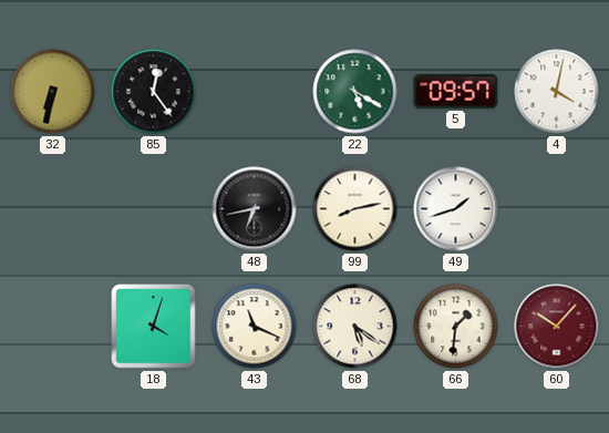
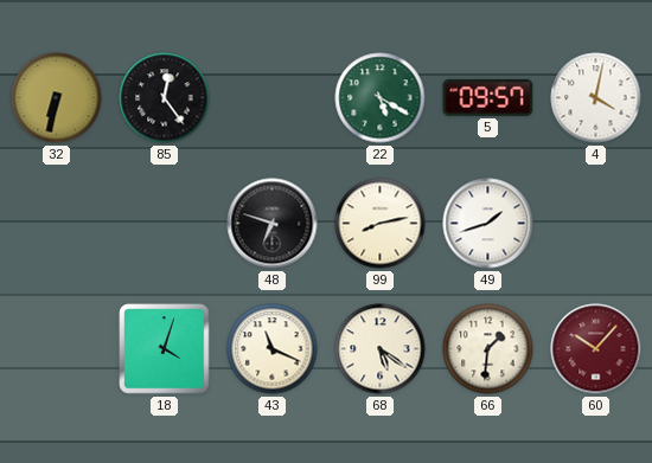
48: 6:43 -> 6:48 (273, 224)
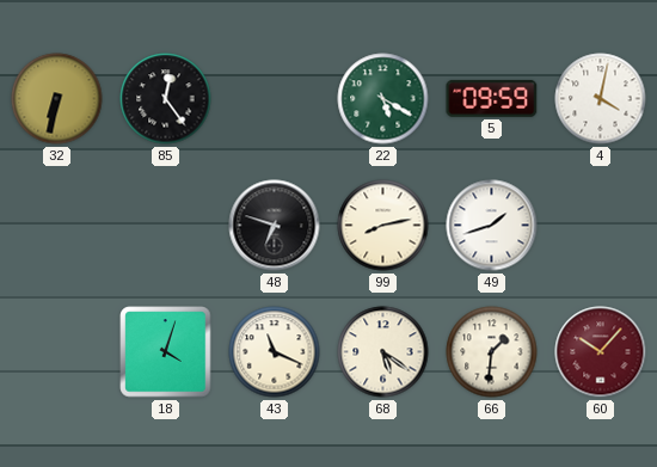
5: 09:57 -> 09:59 (492, 98)
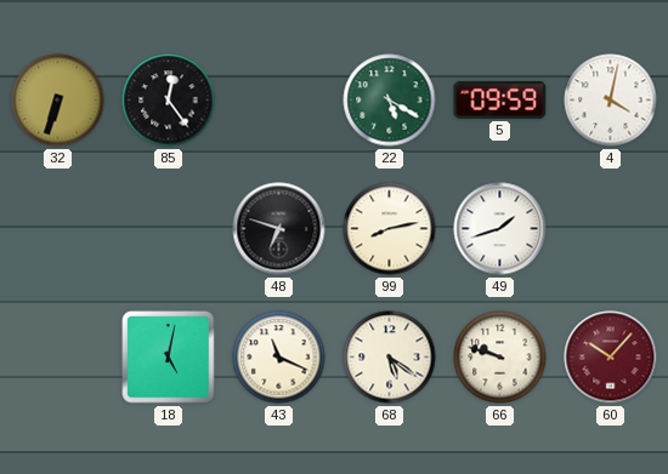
32: 6:32 -> 6:33 (58, 101)
18: 4:03 -> 5:02 (169, 358)
66: 1:31 -> 9:48 (500, 358)
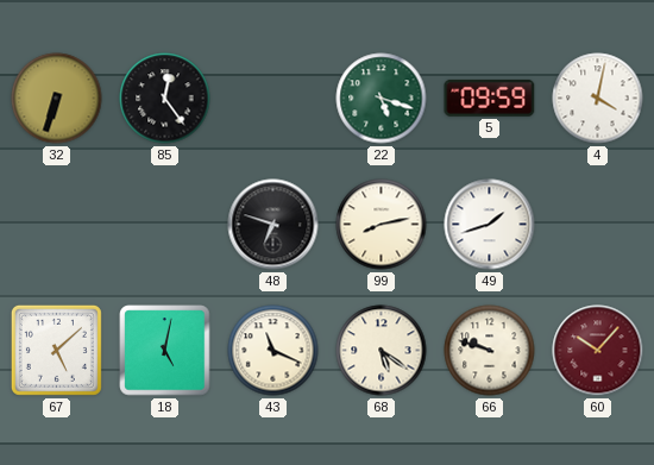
22: 5:20 -> 5:18 (382, 99)
67: none -> 5:08 (56, 350)
